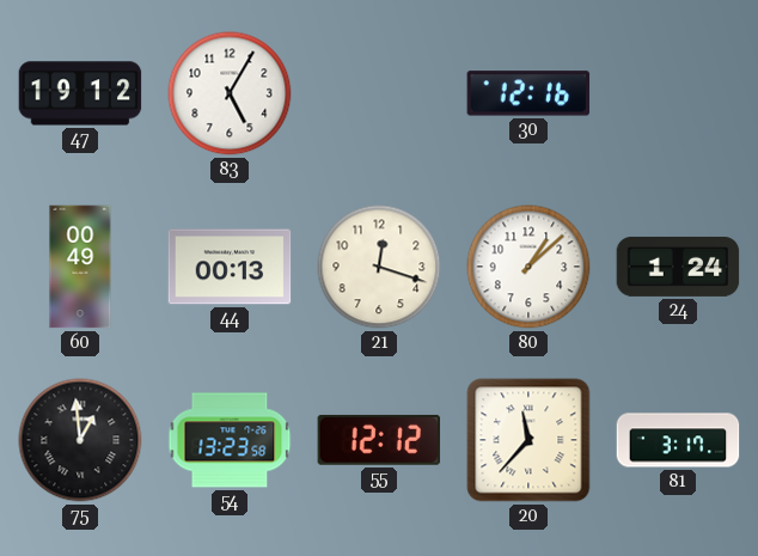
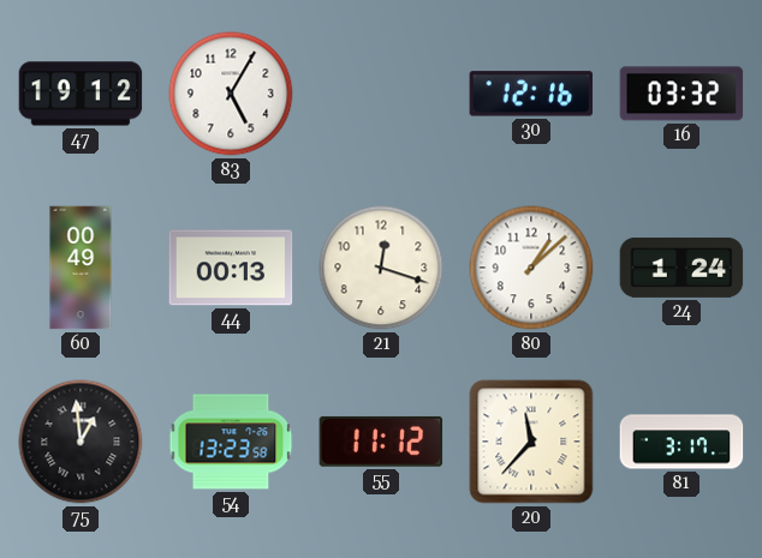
16: none -> 03:32 (681, 94)
55: 12:12 -> 11:12 (381, 442)
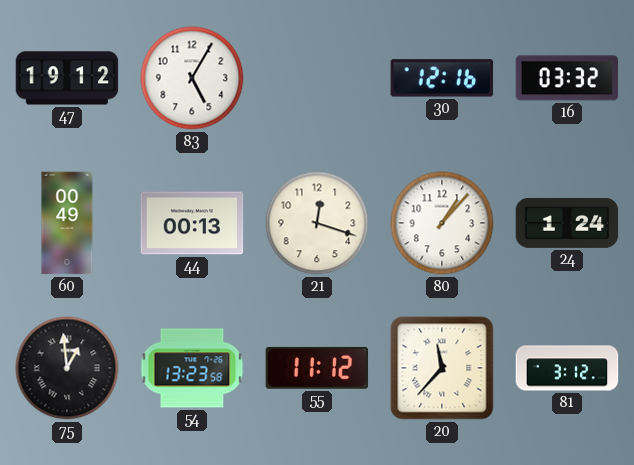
80: 1:08 -> 1:07 (442, 223)
81: 3:17 -> 3:12 (567, 368)
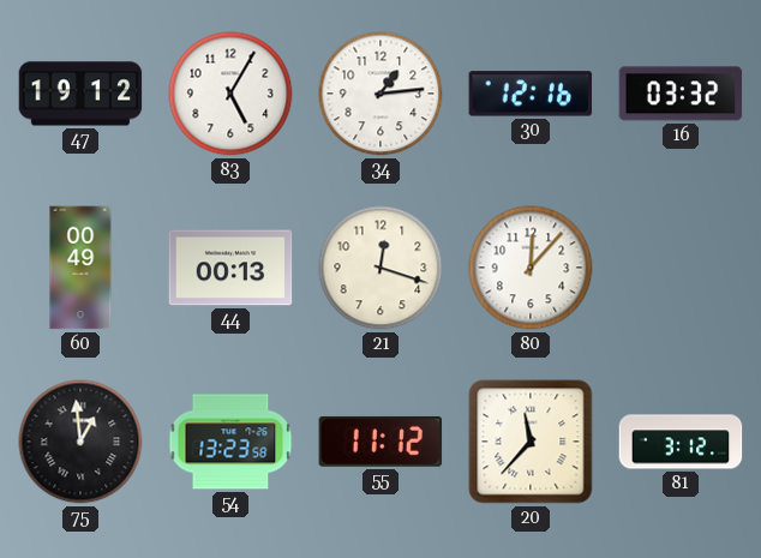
34: none -> 1:14 (380, 94)
80: 1:07 -> 12:07 (531, 268)
24: 1:24 -> none (567, 223)
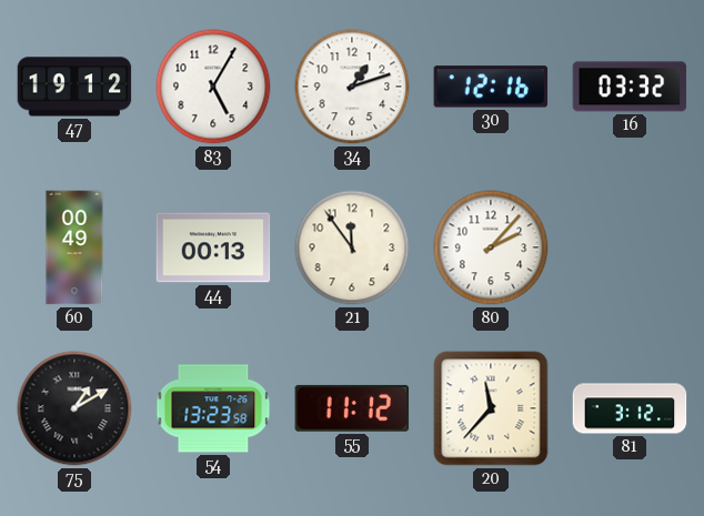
34: 1:14 -> 1:12 (352, 87)
21: 12:18 -> 11:54 (352, 247)
80: 12:07 -> 2:07 (491, 247)
75: 12:59 -> 1:10 (74, 408)
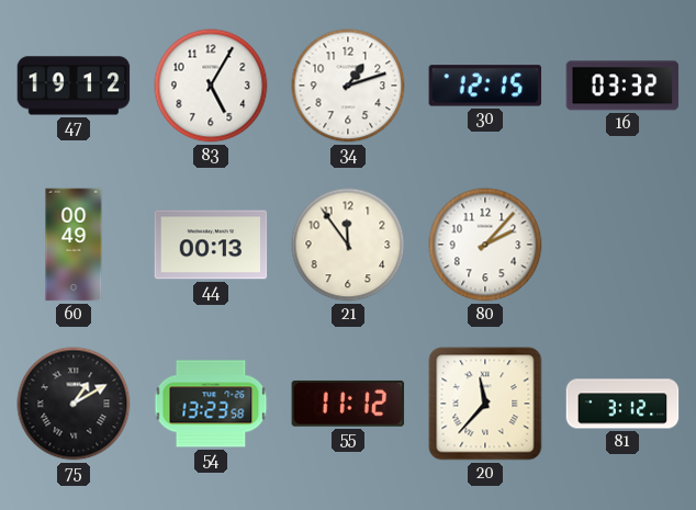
30: 12:16 -> 12:15 (485, 86)
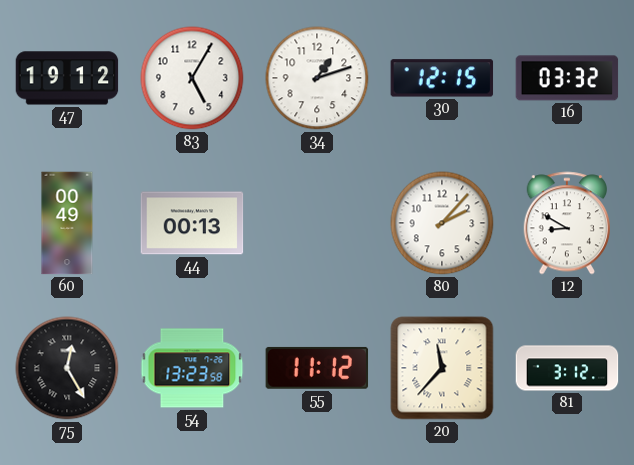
21: 11:54 -> none (348, 245)
12: none -> 8:50 (566, 223)
75: 1:10 -> 12:25 (67, 368)
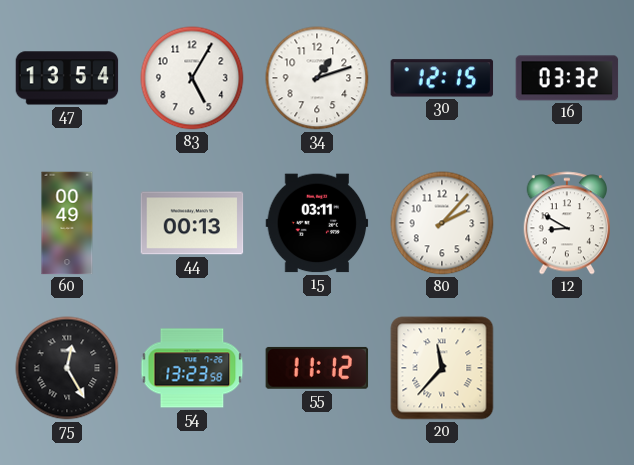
47: 19:12 -> 13:54 (67, 78)
15: none -> 03:11 (317, 223)
81: 3:12 -> none (567, 368)
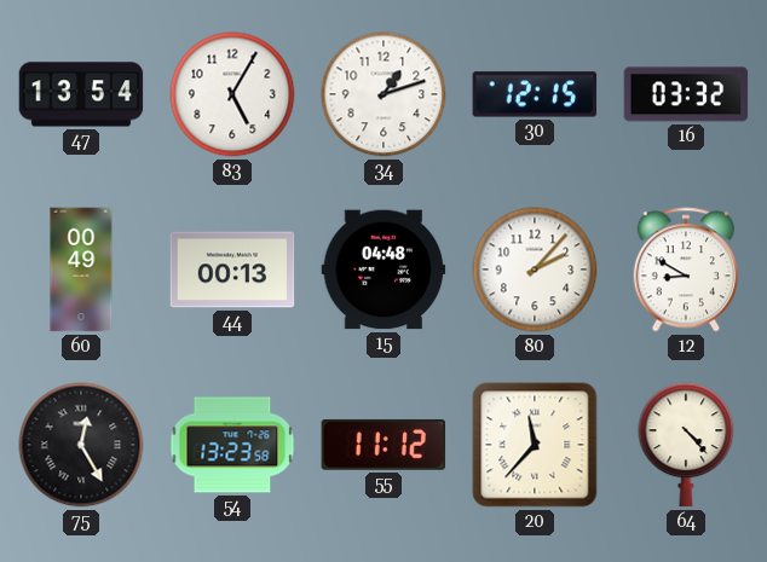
15: 03:11 -> 04:48 (383, 270)
64: none -> 4:23 (686, 445)
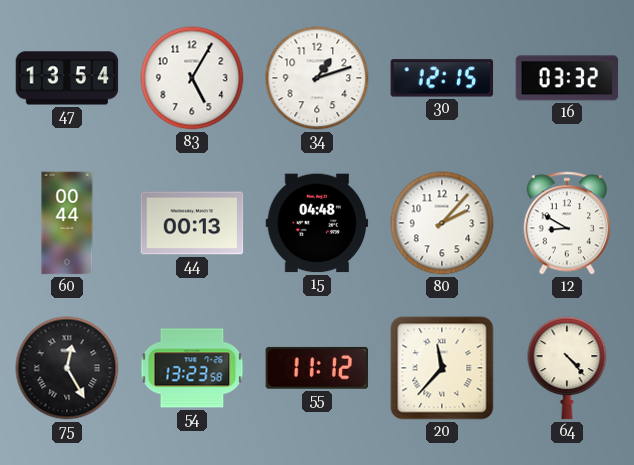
60: 00:49 -> 00:44 (67, 223)
